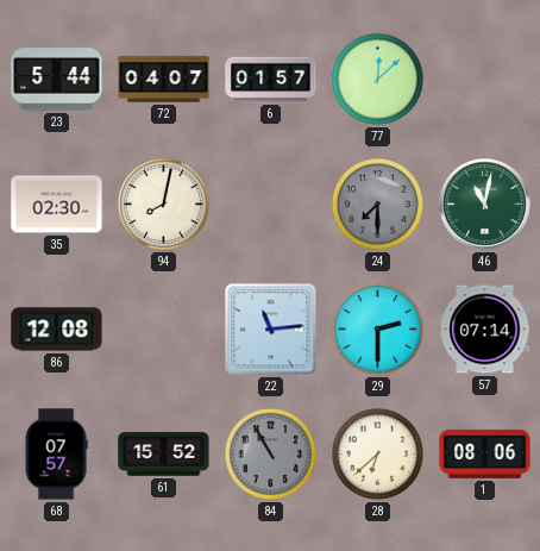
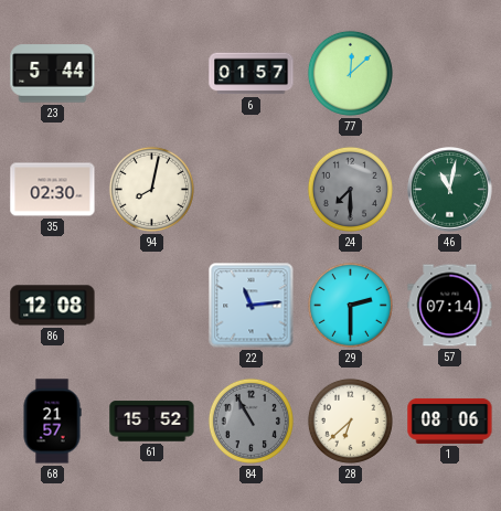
72: 04:07 -> none (164, 80)
68: 07:57 -> 21:57 (52, 422)
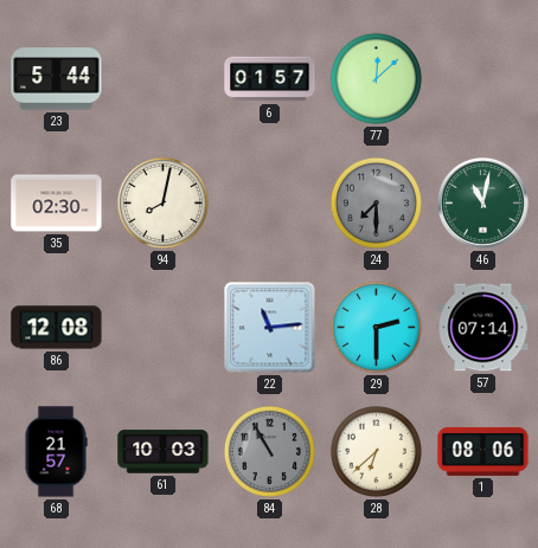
61: 15:52 -> 10:03 (164, 452)
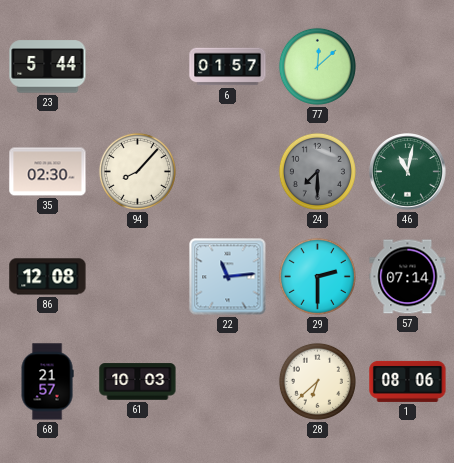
94: 8:02 -> 8:07 (137, 171)
84: 10:55 -> none (269, 451)
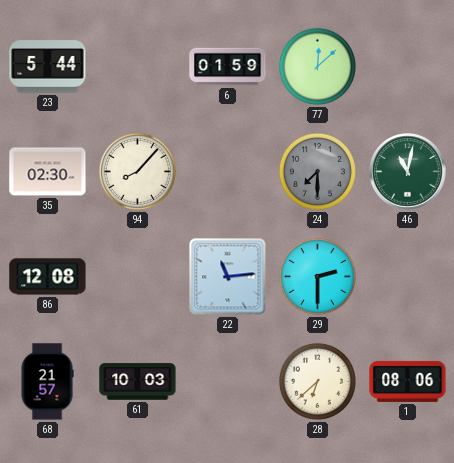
6: 01:57 -> 01:59 (228, 67)
57: 07:14 -> none (408, 277)
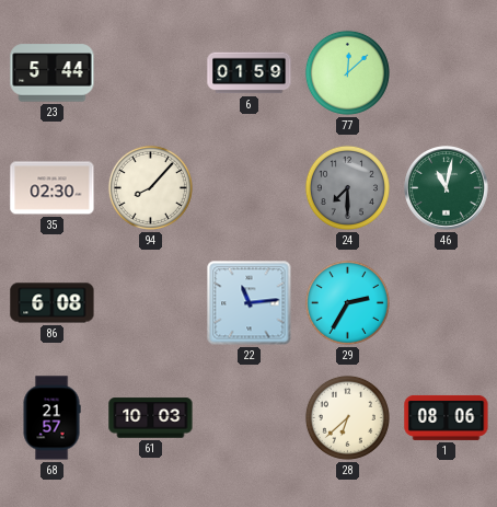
86: 12:08 -> 6:08 (53, 303)
29: 2:30 -> 2:35 (347, 302)
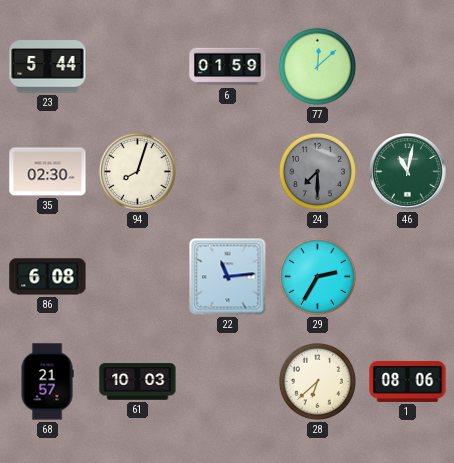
94: 8:07 -> 8:03 (137, 171)
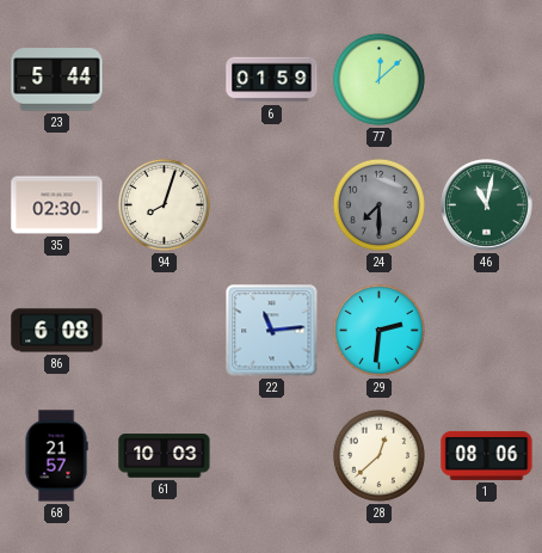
29: 2:35 -> 2:31 (378, 330)
28: 6:38 -> 12:38 (378, 455)
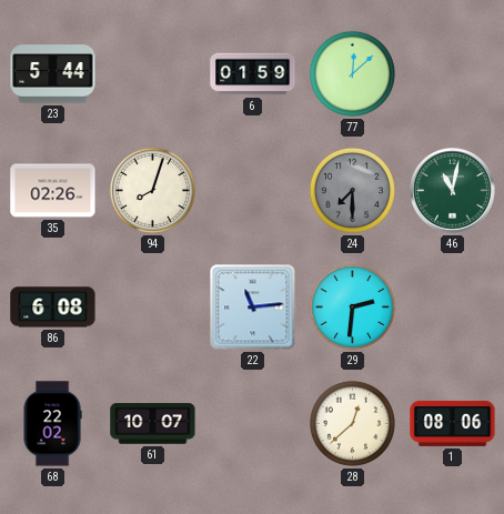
35: 02:30 -> 02:26 (53, 191)
68: 21:57 -> 22:02 (52, 424)
61: 10:03 -> 10:07 (153, 424)
